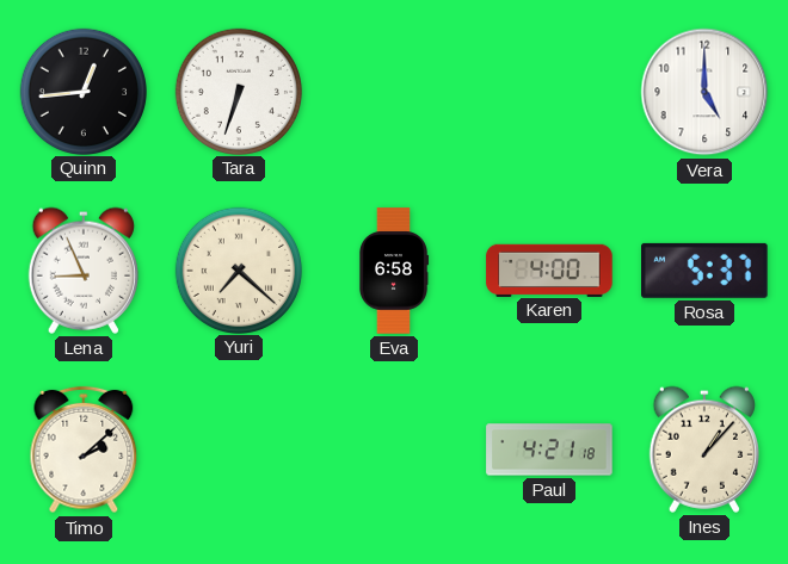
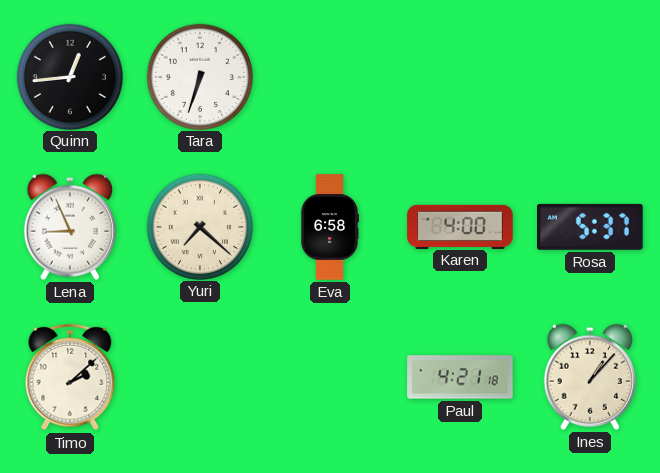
Vera: 5:00 -> none (704, 92)
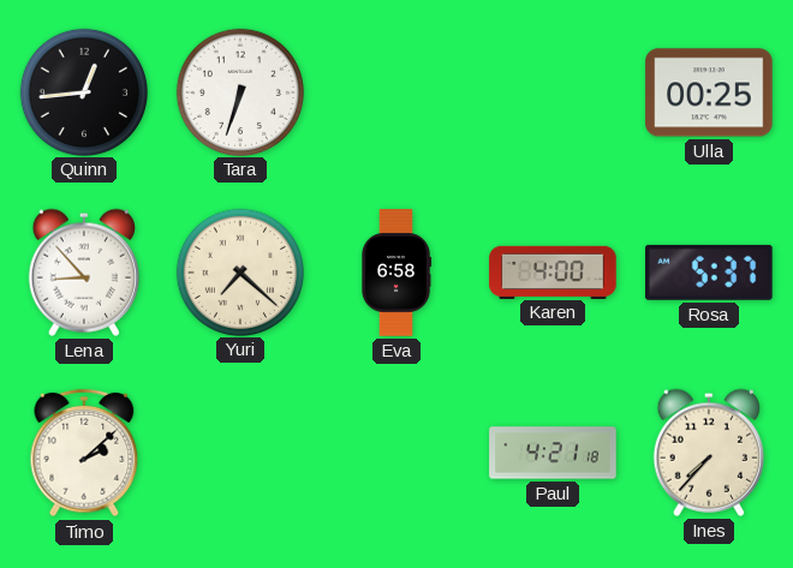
Ulla: none -> 00:25 (709, 92)
Lena: 8:56 -> 8:53 (84, 273)
Ines: 1:07 -> 7:37 (709, 453)
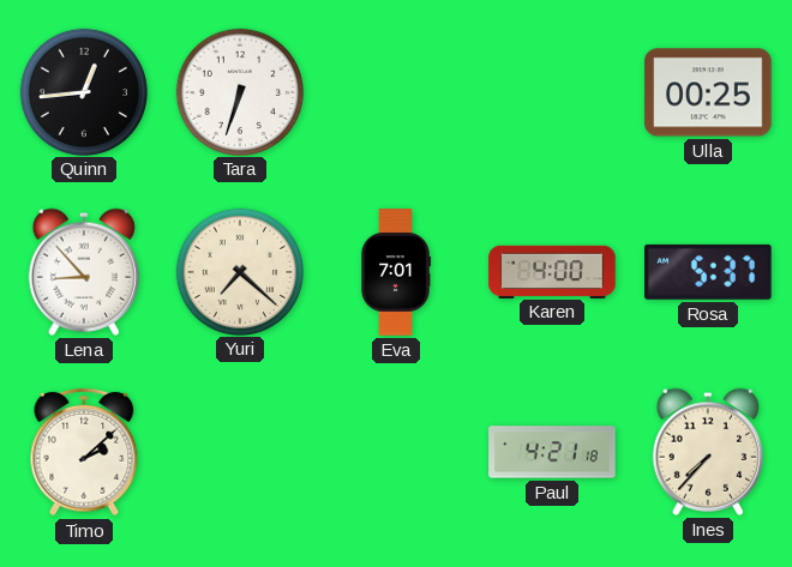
Eva: 6:58 -> 7:01 (396, 272)
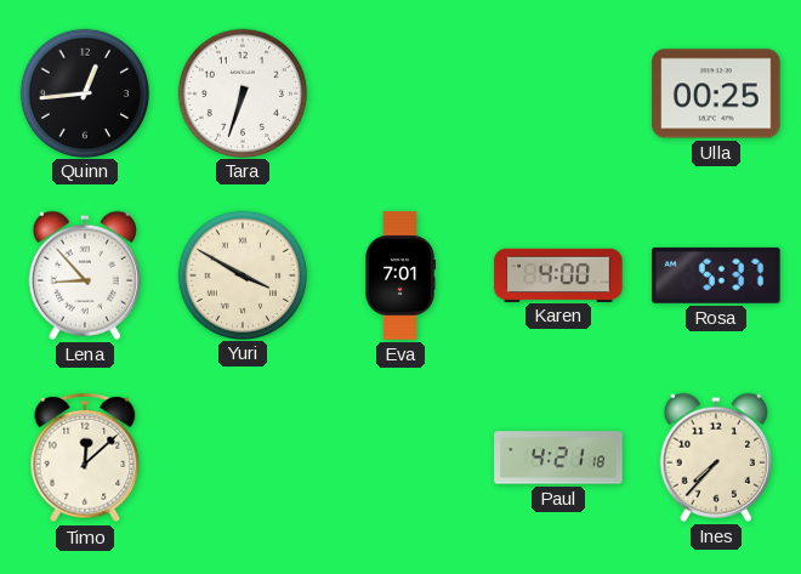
Yuri: 7:22 -> 3:50 (242, 274)
Timo: 2:08 -> 12:08 (85, 458)
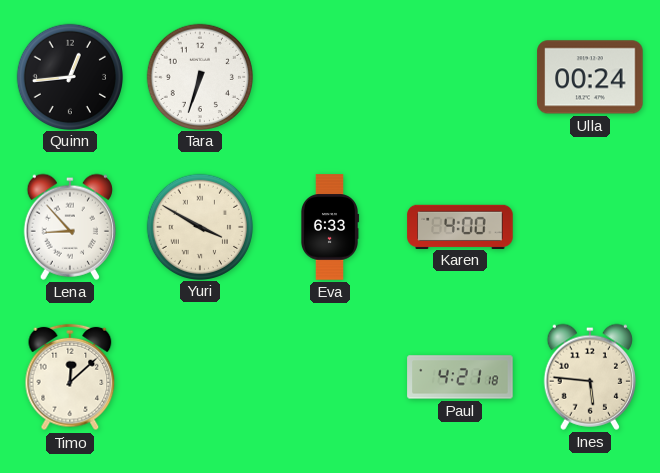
Ulla: 00:25 -> 00:24 (590, 77)
Eva: 7:01 -> 6:33 (330, 227)
Rosa: 5:37 -> none (717, 275)
Ines: 7:37 -> 5:46 (590, 377)
